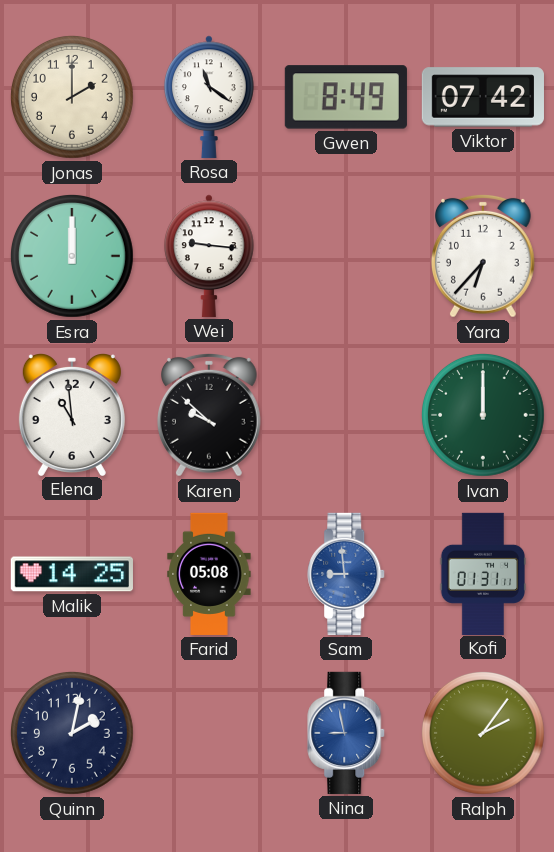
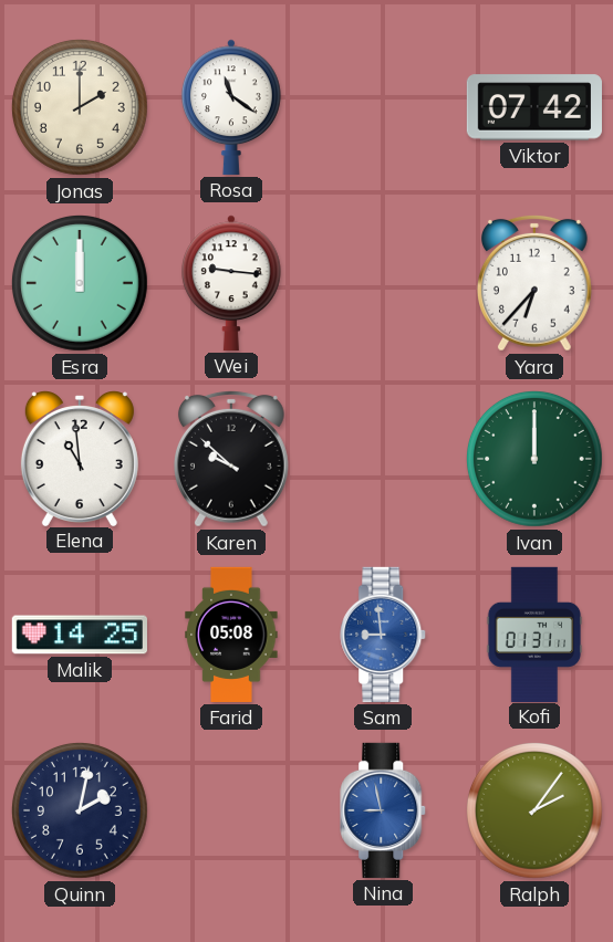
Gwen: 8:49 -> none (346, 97)
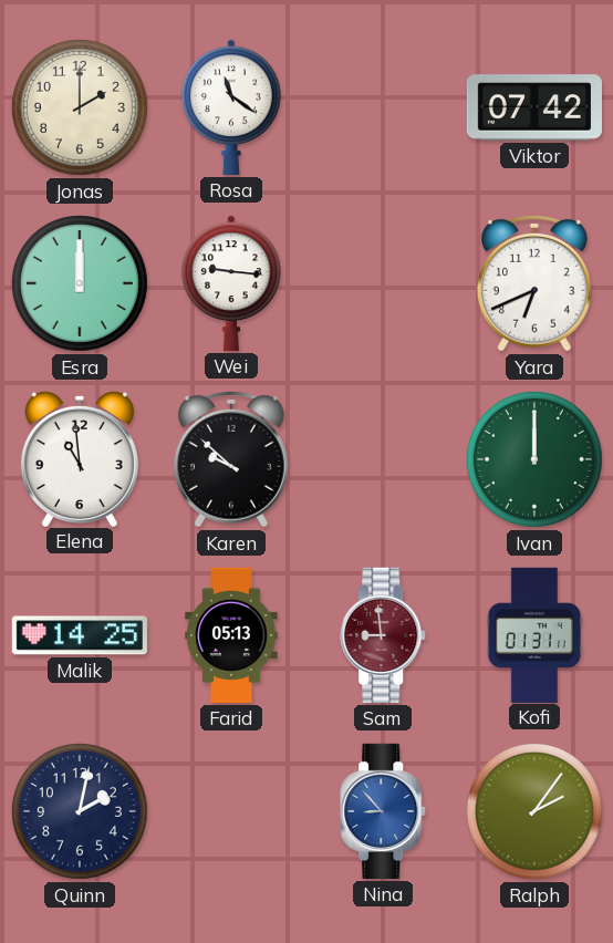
Yara: 6:37 -> 6:41 (534, 283)
Farid: 05:08 -> 05:13 (231, 635)
Sam dial: blue -> burgundy (384, 635)
Nina: 8:58 -> 8:53 (384, 811)
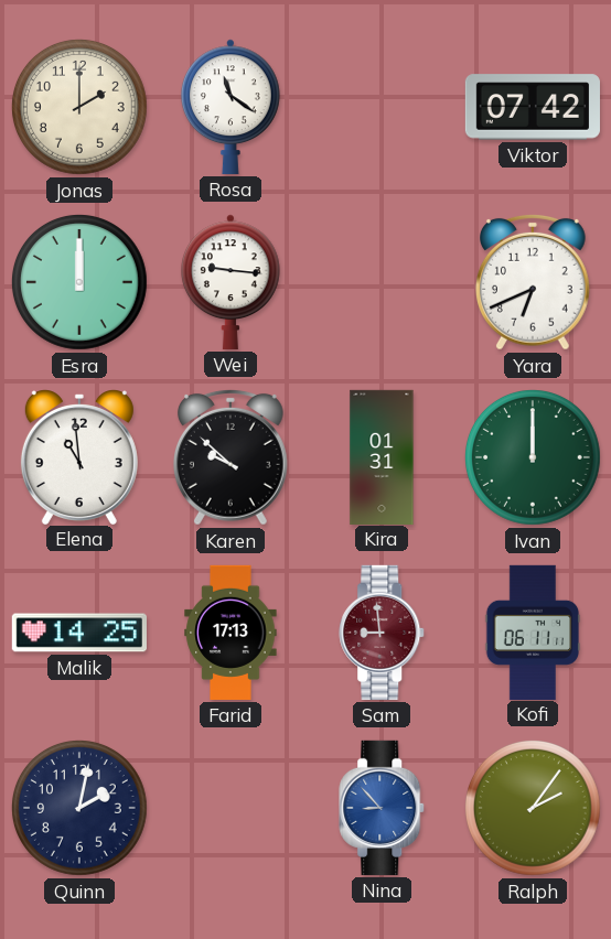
Kira: none -> 01:31 (382, 456)
Farid: 05:13 -> 17:13 (231, 633)
Kofi: 01:31 -> 06:11 (533, 632)
